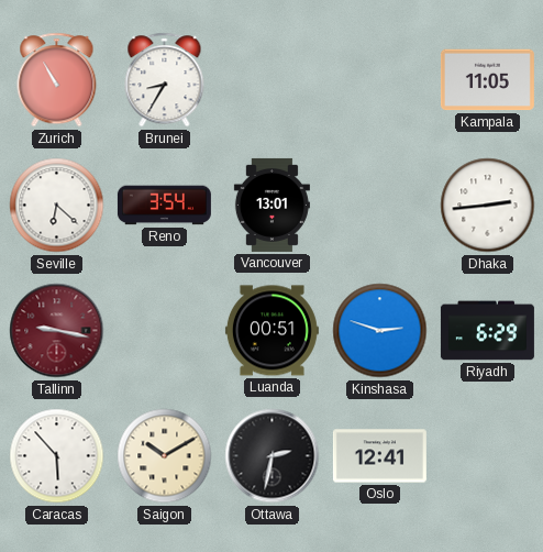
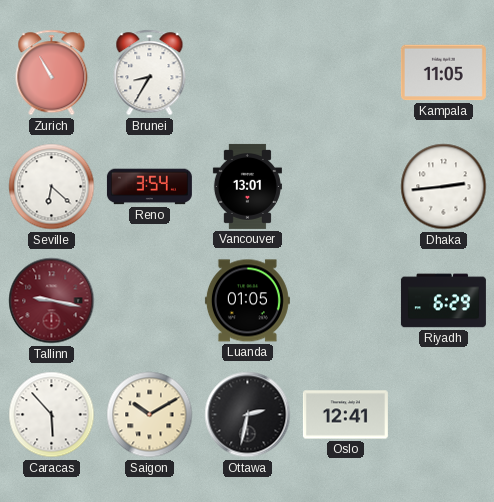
Luanda: 00:51 -> 01:05 (247, 301)
Kinshasa: 2:48 -> none (380, 331)
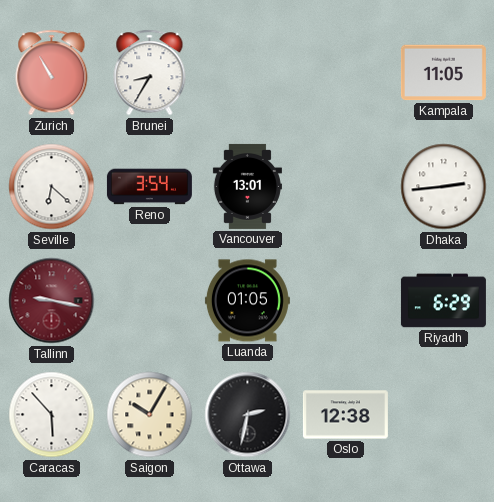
Saigon: 10:10 -> 10:05 (150, 415)
Oslo: 12:41 -> 12:38 (345, 415)
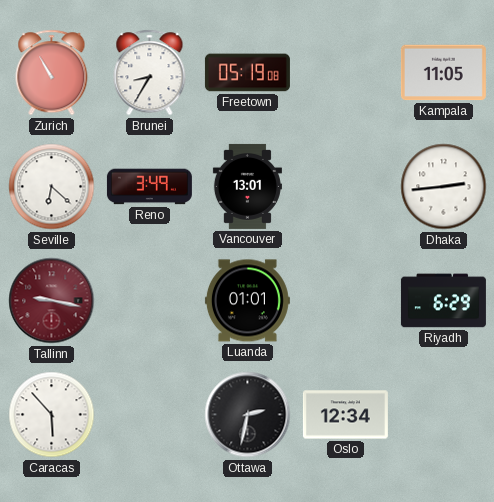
Freetown: none -> 05:19 (247, 73)
Reno: 3:54 -> 3:49 (149, 187)
Luanda: 01:05 -> 01:01 (247, 301)
Saigon: 10:05 -> none (150, 415)
Oslo: 12:38 -> 12:34 (345, 415)
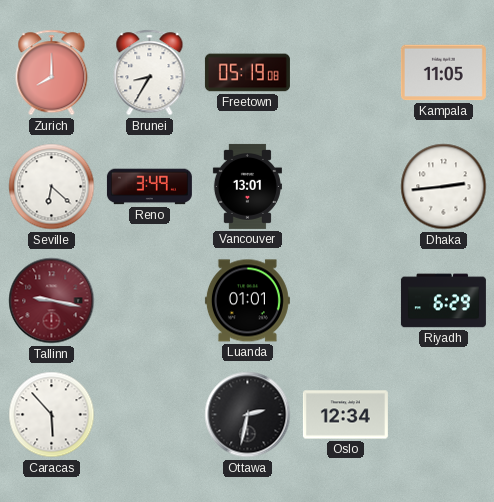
Zurich: 10:55 -> 8:00 (52, 73)
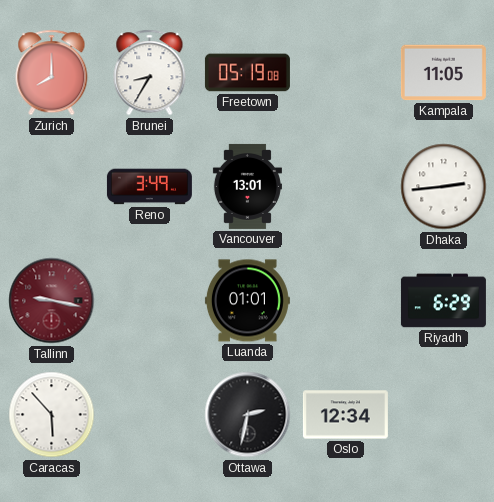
Seville: 6:22 -> none (52, 187)
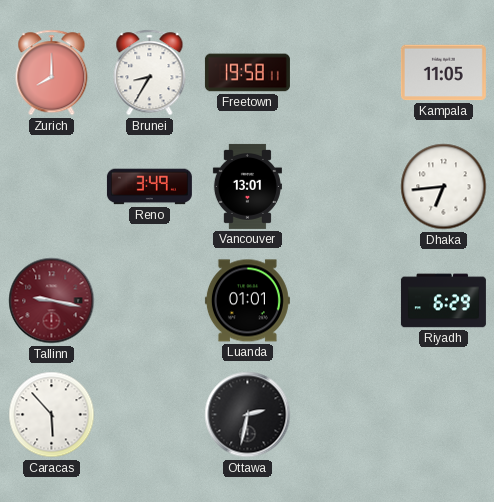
Freetown: 05:19 -> 19:58 (247, 73)
Dhaka: 2:44 -> 6:44 (444, 187)
Oslo: 12:34 -> none (345, 415)
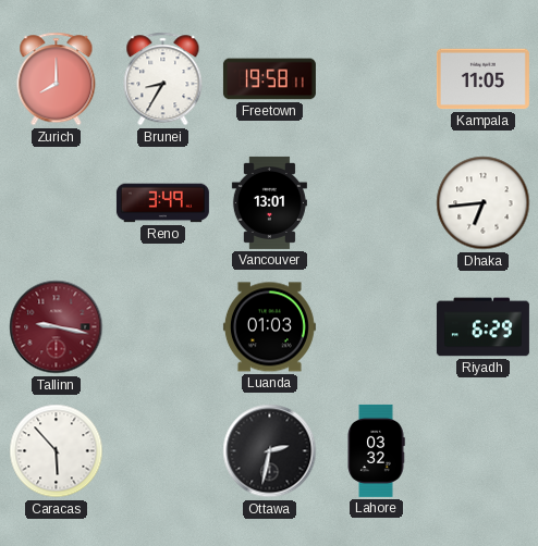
Luanda: 01:01 -> 01:03 (269, 327)
Lahore: none -> 03:32 (376, 450)
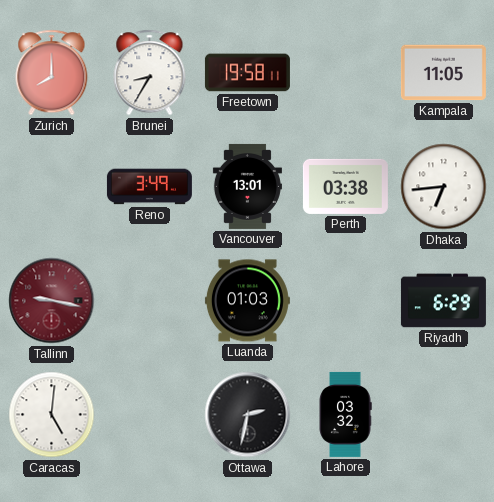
Perth: none -> 03:38 (345, 186)
Caracas: 5:53 -> 5:01 (52, 415)
